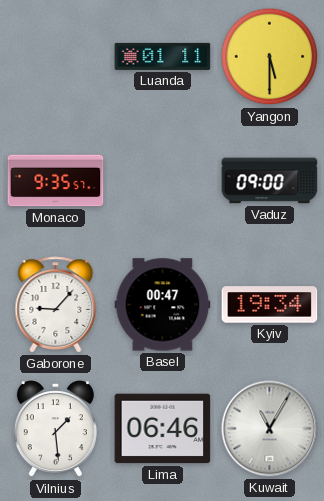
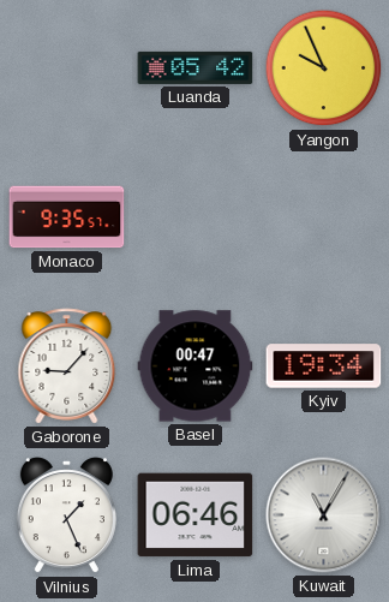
Luanda: 01:11 -> 05:42 (196, 67)
Yangon: 5:30 -> 9:56 (324, 68)
Vaduz: 09:00 -> none (270, 181)
Vilnius: 1:29 -> 1:26 (66, 515)
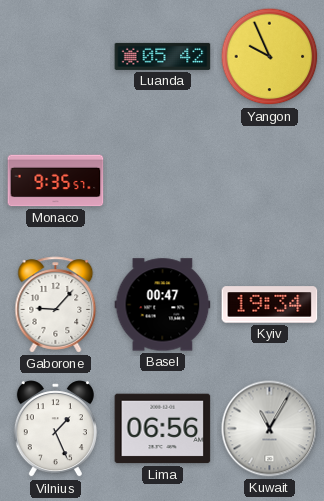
Lima: 06:46 -> 06:56 (163, 429)
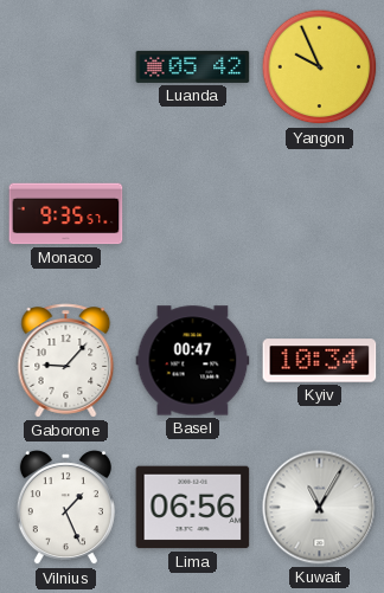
Kyiv: 19:34 -> 10:34 (320, 361)
